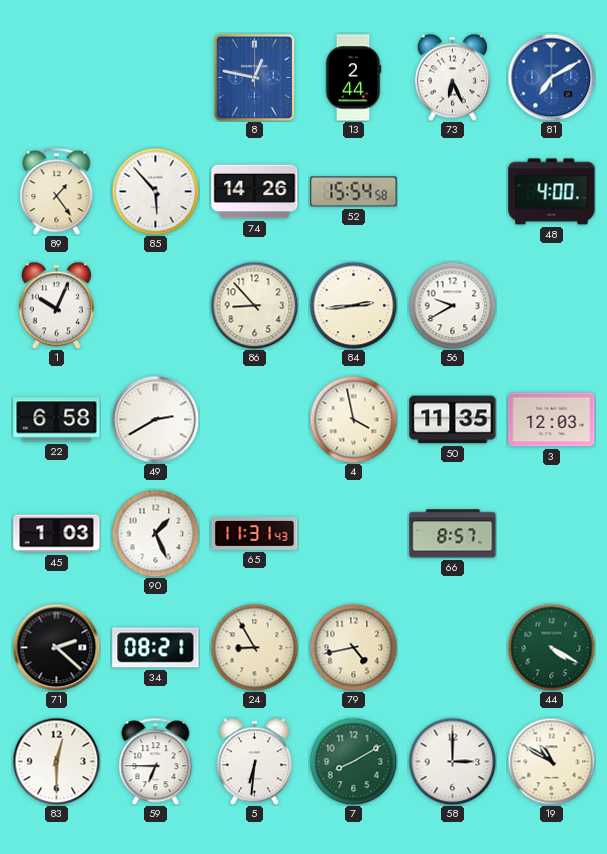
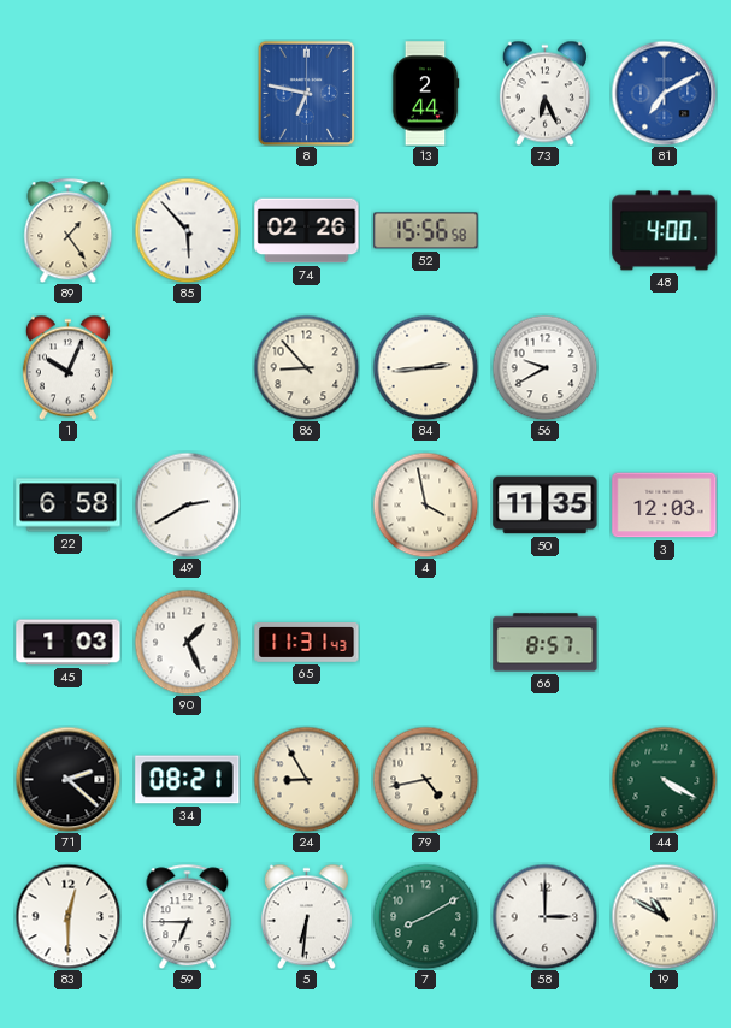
8: 12:47 -> 6:47 (307, 93)
74: 14:26 -> 02:26 (307, 231)
52: 15:54 -> 15:56 (426, 231)
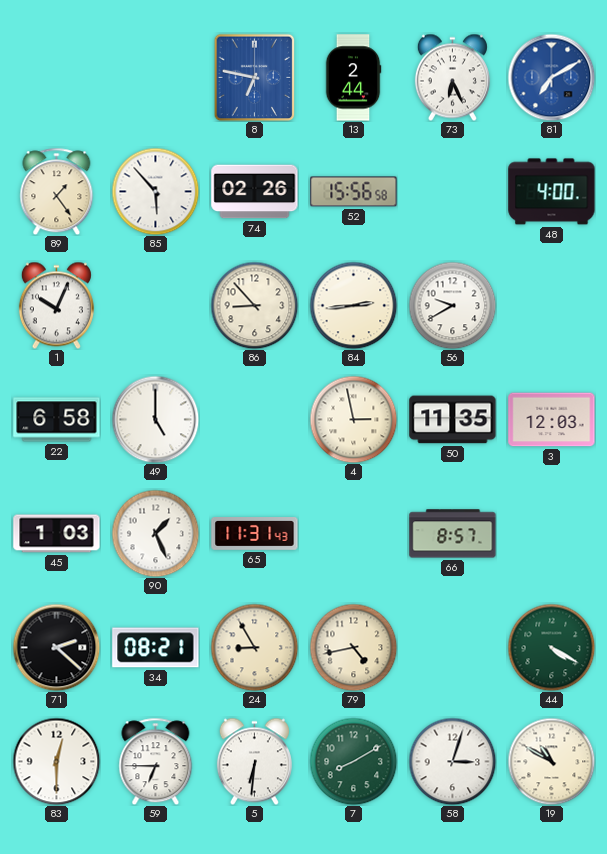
49: 2:40 -> 5:00 (155, 419)
4: 3:58 -> 2:58 (353, 419)
58: 3:00 -> 3:03 (452, 761)
